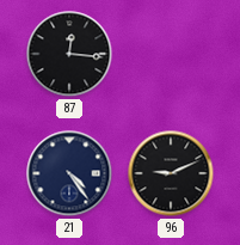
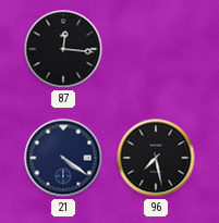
21: 4:24 -> 4:21 (63, 158)
96: 9:11 -> 7:28 (156, 158)
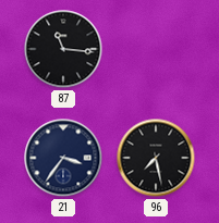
87: 12:16 -> 11:16 (63, 49)
21: 4:21 -> 3:36 (63, 158)
